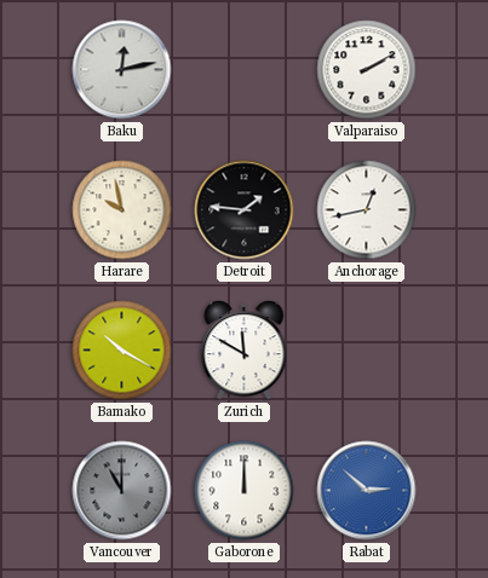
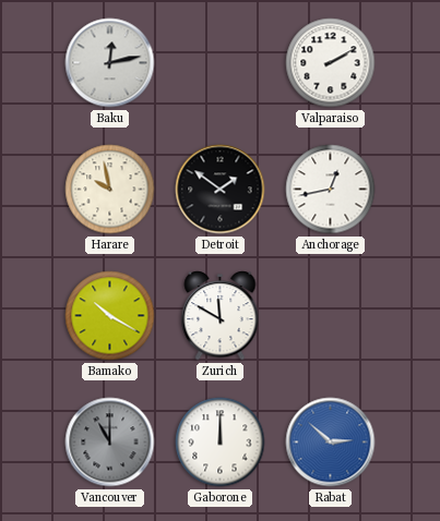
Detroit: 1:46 -> 1:51 (221, 190)
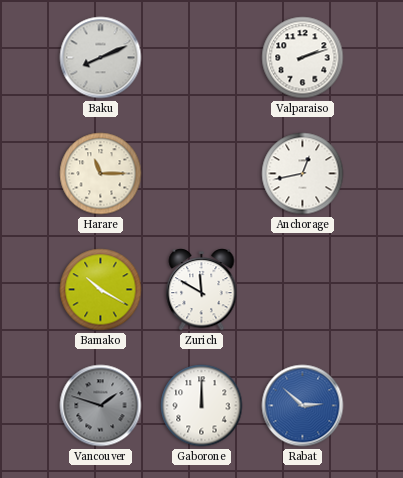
Baku: 12:13 -> 8:11 (101, 58)
Valparaiso: 2:10 -> 2:12 (303, 58)
Harare: 9:58 -> 11:15 (101, 174)
Detroit: 1:51 -> none (221, 190)
Vancouver: 11:00 -> 1:48 (101, 406)
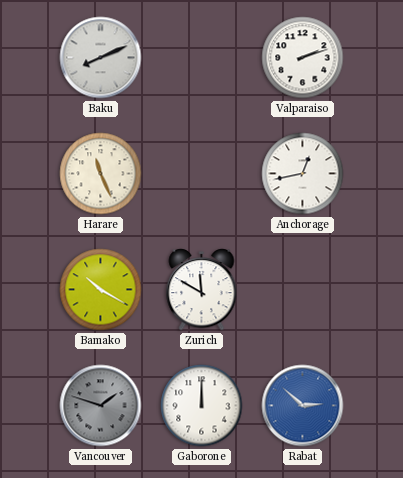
Harare: 11:15 -> 11:26 (101, 174)
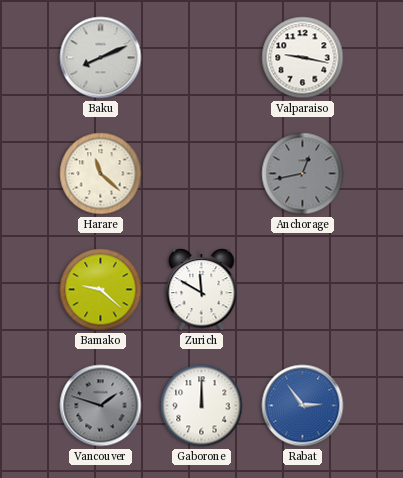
Valparaiso: 2:12 -> 9:17 (303, 58)
Harare: 11:26 -> 11:22 (101, 174)
Anchorage dial: white -> grey (303, 174)
Bamako: 10:20 -> 9:22 (101, 290)
Rabat: 2:52 -> 2:54 (303, 406)
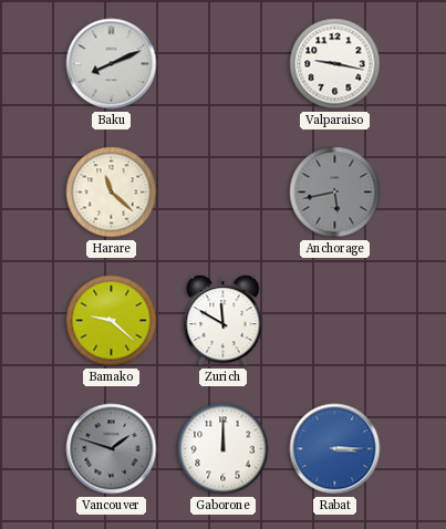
Anchorage: 12:43 -> 5:43 (335, 193)
Rabat: 2:54 -> 3:15 (335, 449)
